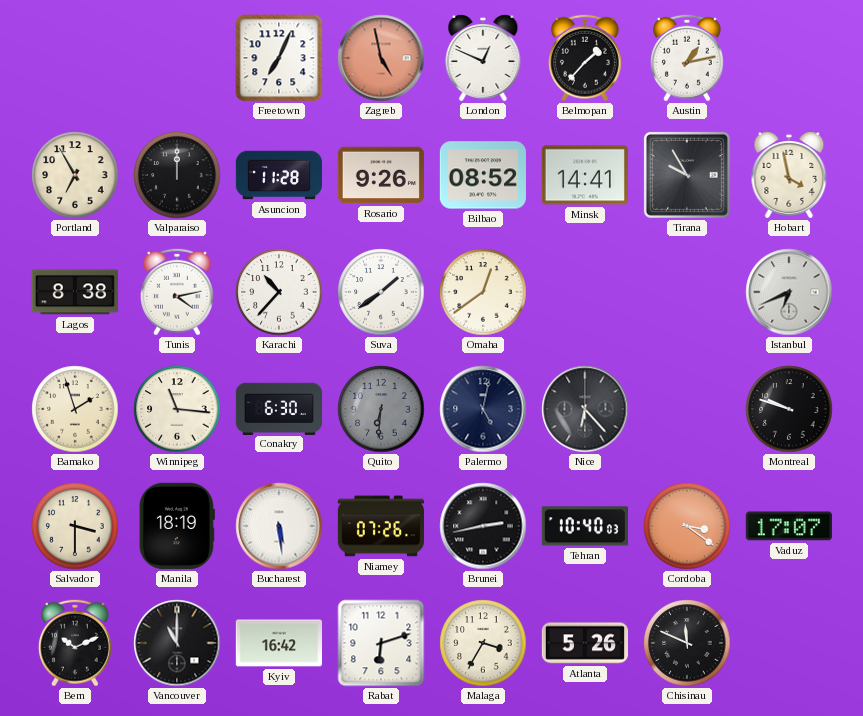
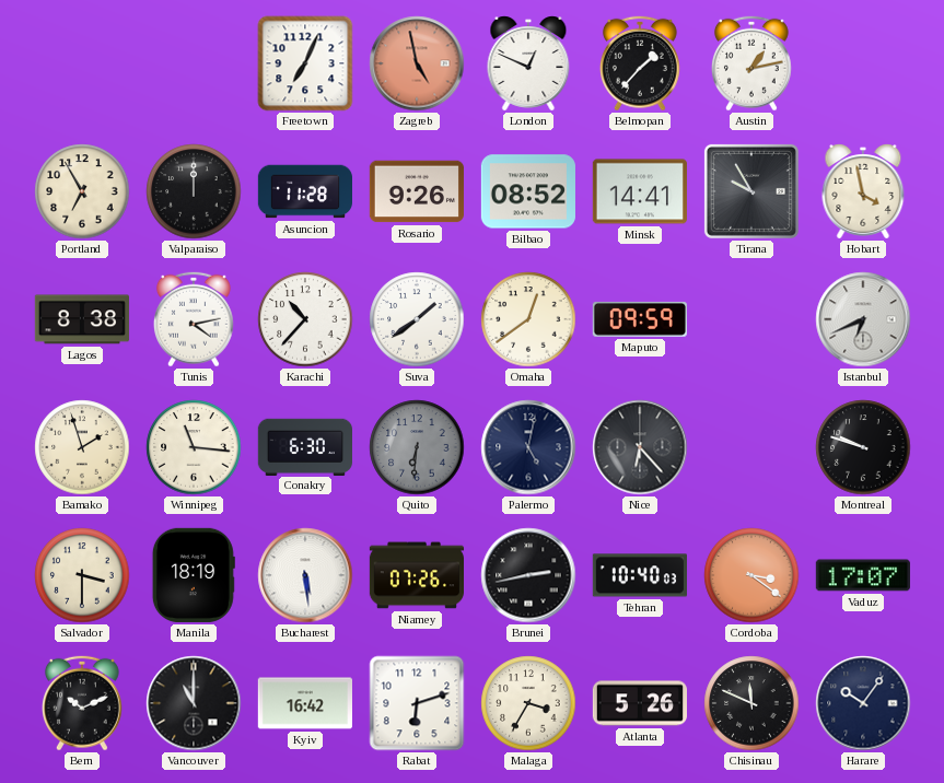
Maputo: none -> 09:59 (640, 319)
Harare: none -> 10:06 (863, 703)
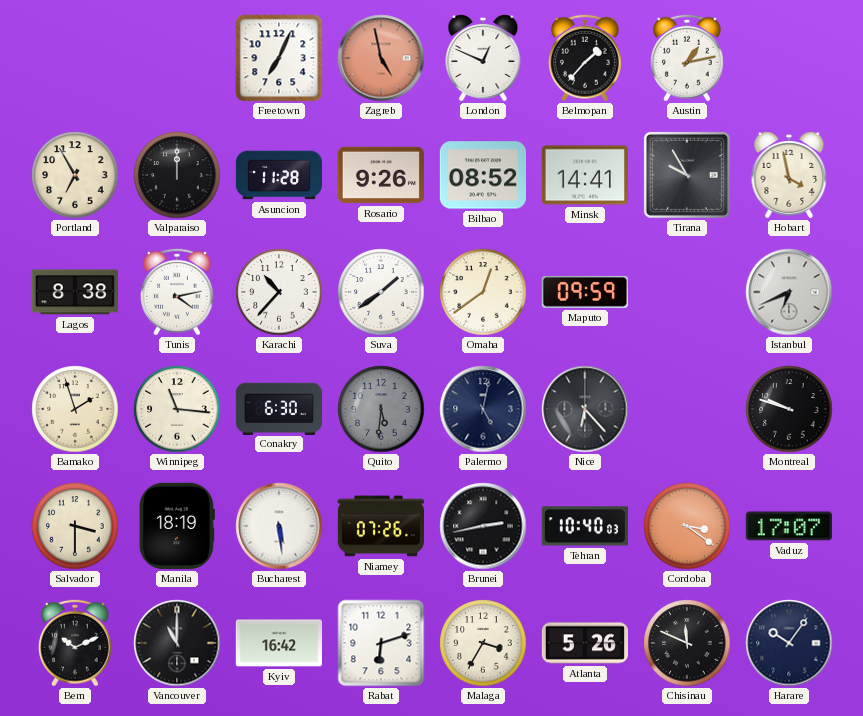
Quito: 6:31 -> 5:31 (381, 409)
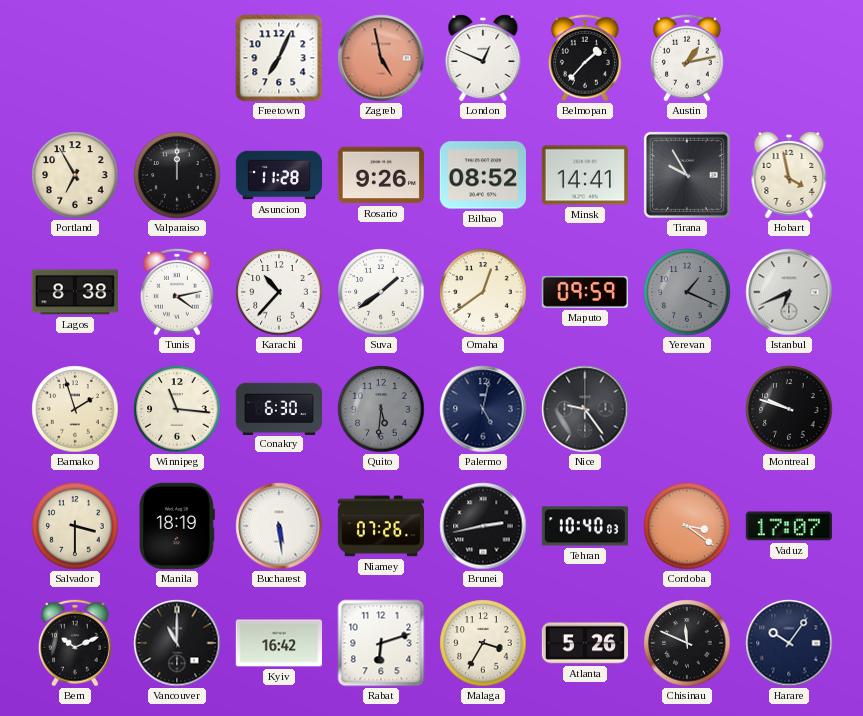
Yerevan: none -> 1:19 (687, 292)
Nice: 6:23 -> 9:24 (585, 409)
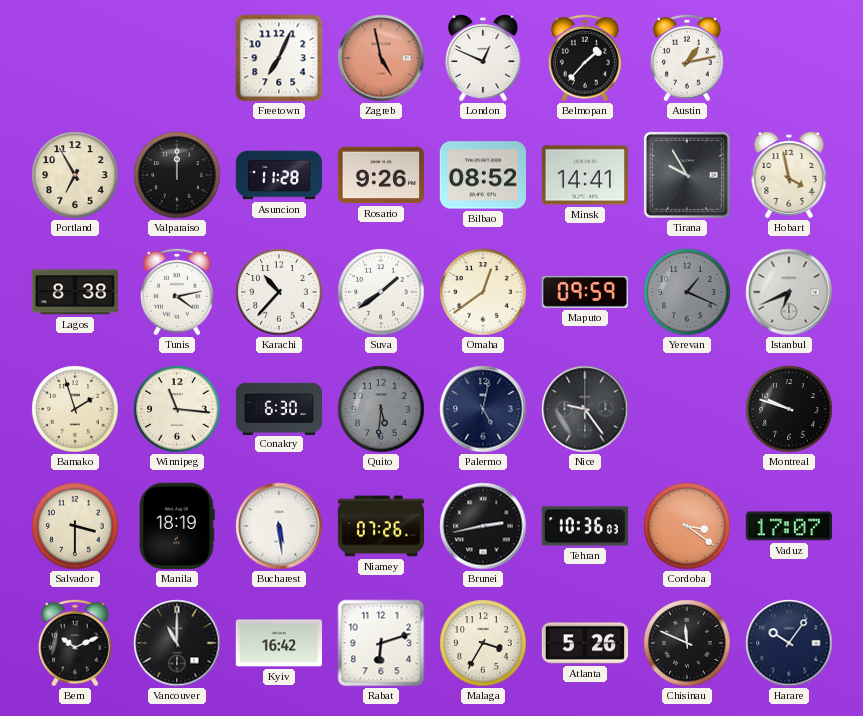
Tehran: 10:40 -> 10:36 (585, 526)
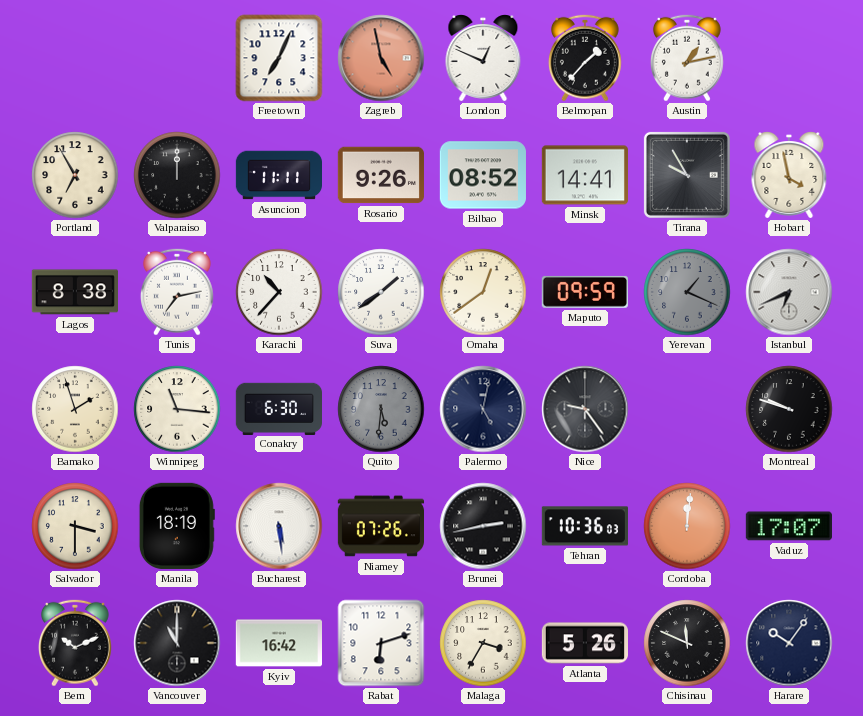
Asuncion: 11:28 -> 11:11 (278, 175)
Tunis: 4:13 -> 7:13 (177, 292)
Cordoba: 3:21 -> 12:01 (687, 526)
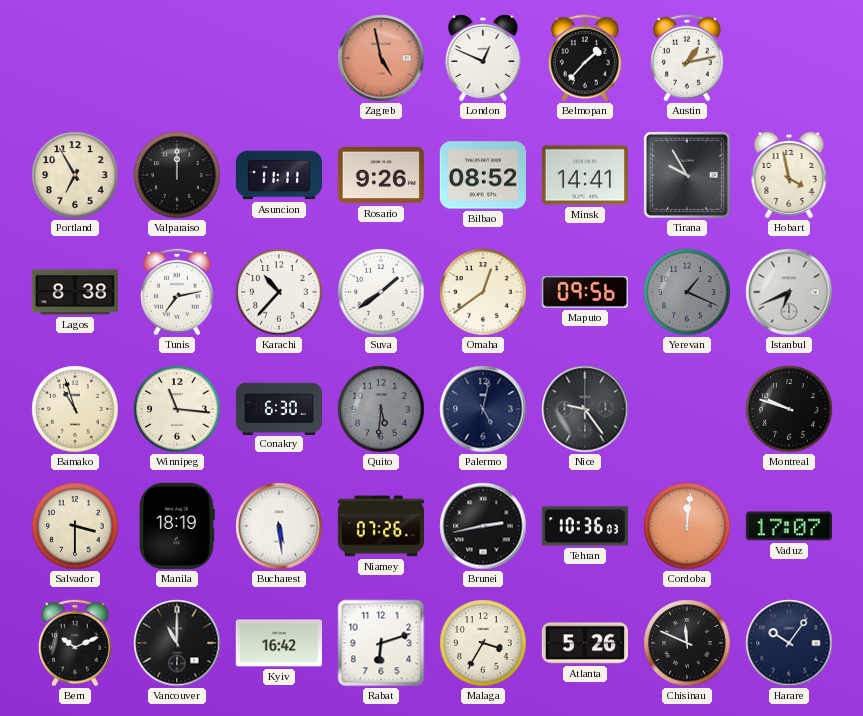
Freetown: 7:04 -> none (279, 58)
Maputo: 09:59 -> 09:56 (585, 292)
Bamako: 1:57 -> 10:57 (75, 409)
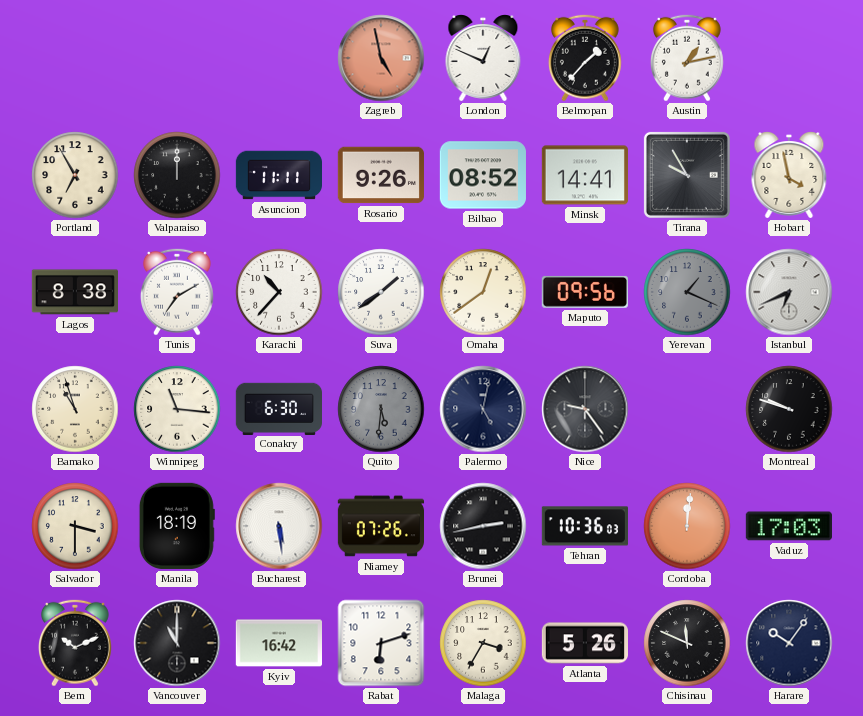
Tunis: 7:13 -> 7:10 (177, 292)
Vaduz: 17:07 -> 17:03 (789, 526)
